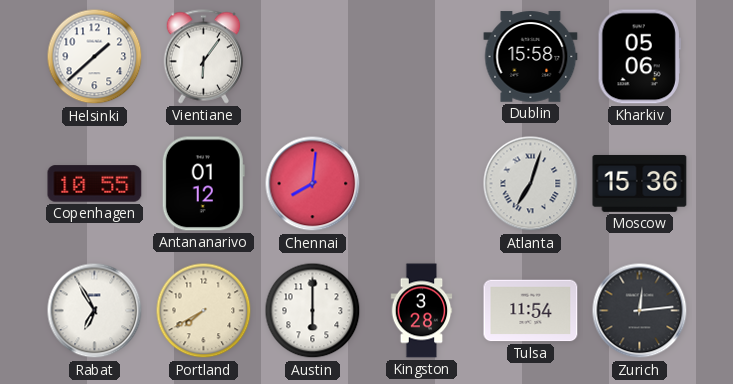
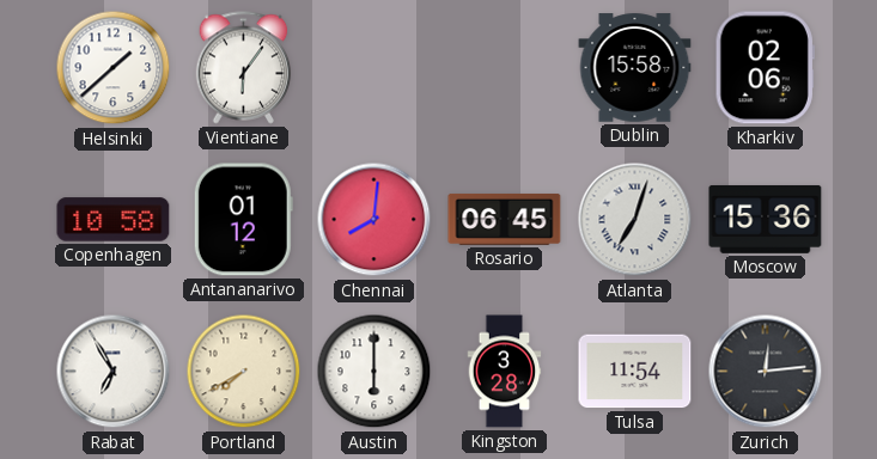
Kharkiv: 05:06 -> 02:06 (765, 68)
Copenhagen: 10:55 -> 10:58 (114, 220)
Rosario: none -> 06:45 (505, 219)
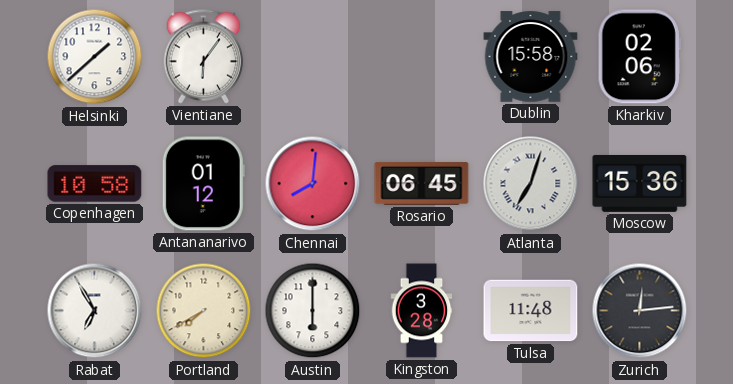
Tulsa: 11:54 -> 11:48 (531, 311)
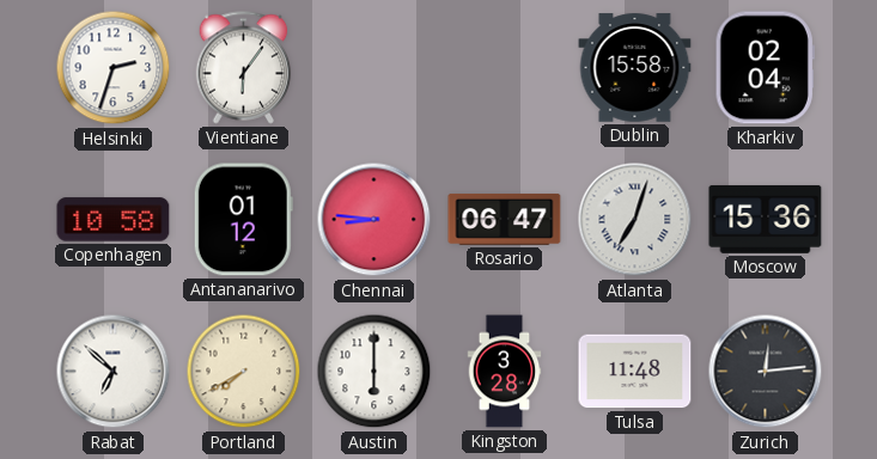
Helsinki: 1:38 -> 2:33 (114, 68)
Kharkiv: 02:06 -> 02:04 (765, 68)
Chennai: 8:01 -> 8:46 (374, 220)
Rosario: 06:45 -> 06:47 (505, 219)
Rabat: 6:55 -> 6:52 (114, 372)
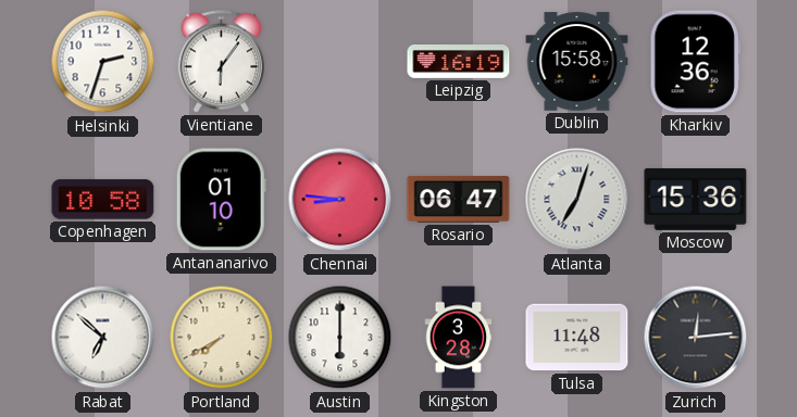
Leipzig: none -> 16:19 (459, 61)
Kharkiv: 02:04 -> 12:36 (695, 62)
Antananarivo: 01:12 -> 01:10 (221, 200)
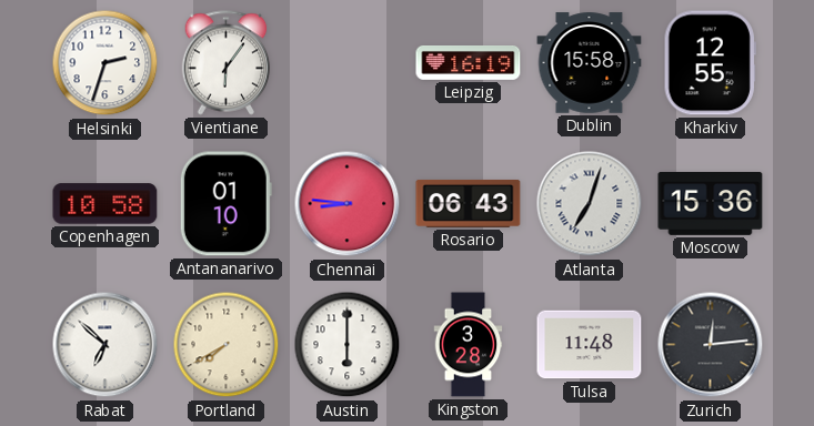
Kharkiv: 12:36 -> 12:55 (710, 63)
Rosario: 06:47 -> 06:43 (469, 203)
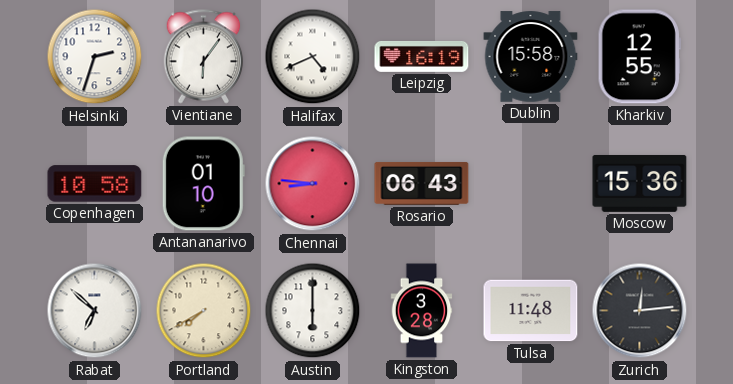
Halifax: none -> 4:41 (313, 57)
Atlanta: 7:03 -> none (590, 204)
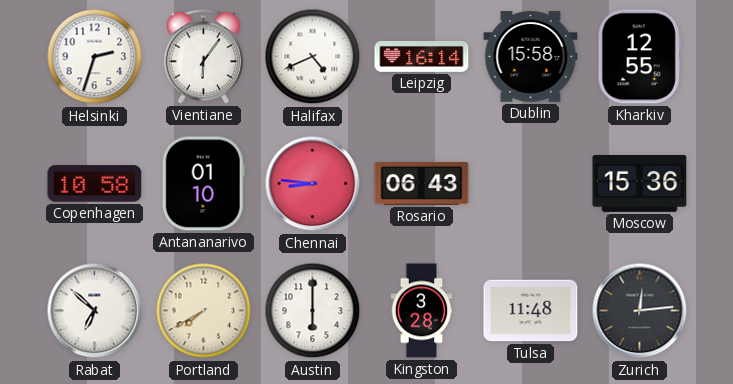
Leipzig: 16:19 -> 16:14 (422, 56)
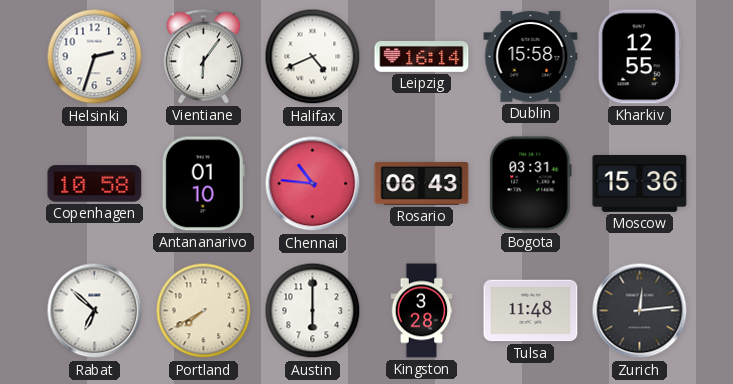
Chennai: 8:46 -> 10:46 (313, 184)
Bogota: none -> 03:31 (531, 184)
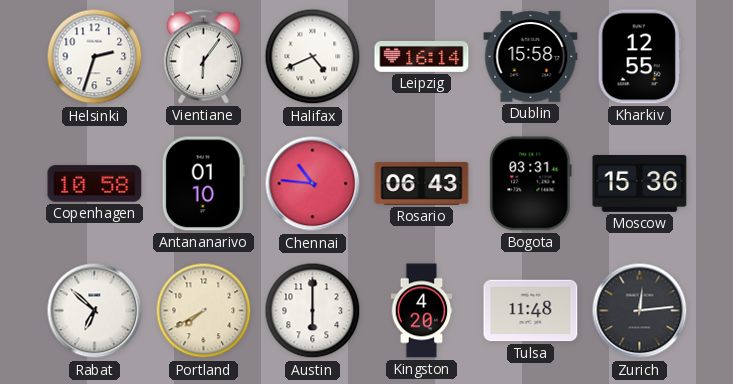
Kingston: 3:28 -> 4:20 (422, 311)
